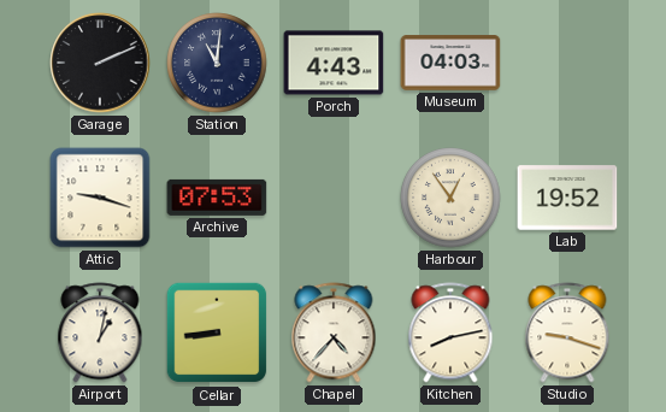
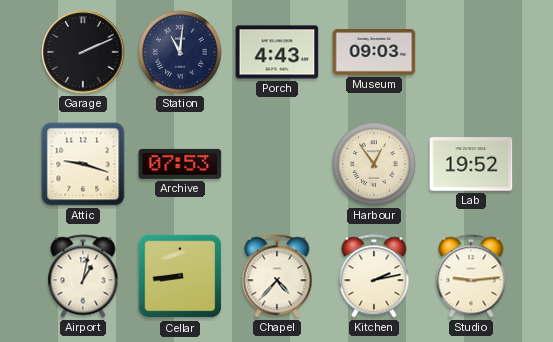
Museum: 04:03 -> 09:03 (374, 52)
Kitchen: 8:13 -> 2:13 (374, 276)
Studio: 9:18 -> 9:14 (471, 276)
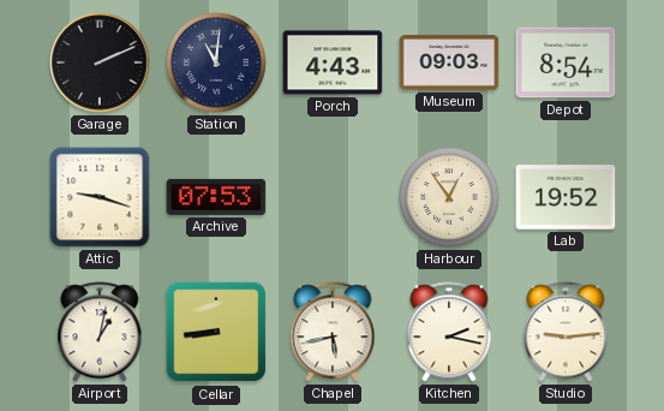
Depot: none -> 8:54 (566, 62)
Chapel: 4:37 -> 5:43 (333, 332)
Kitchen: 2:13 -> 2:17 (449, 332)
